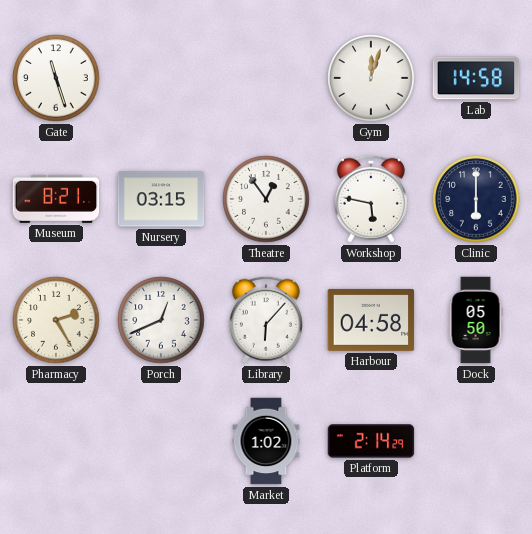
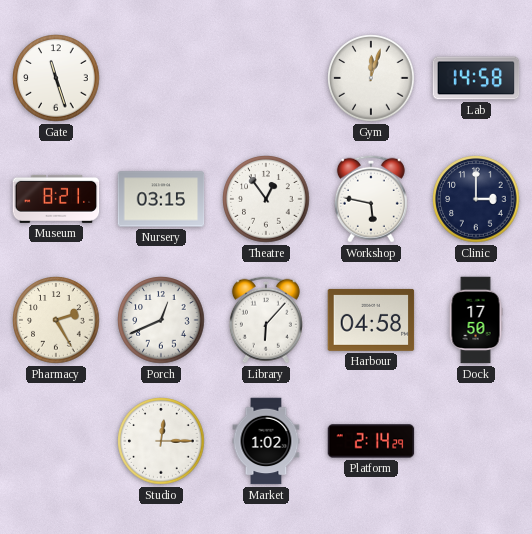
Clinic: 6:00 -> 3:00 (476, 199)
Dock: 05:50 -> 17:50 (476, 320)
Studio: none -> 12:15 (161, 441)
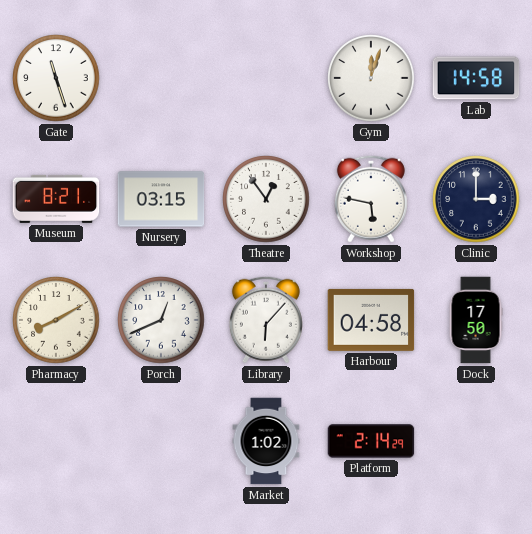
Pharmacy: 2:25 -> 8:10 (56, 320)
Studio: 12:15 -> none (161, 441)
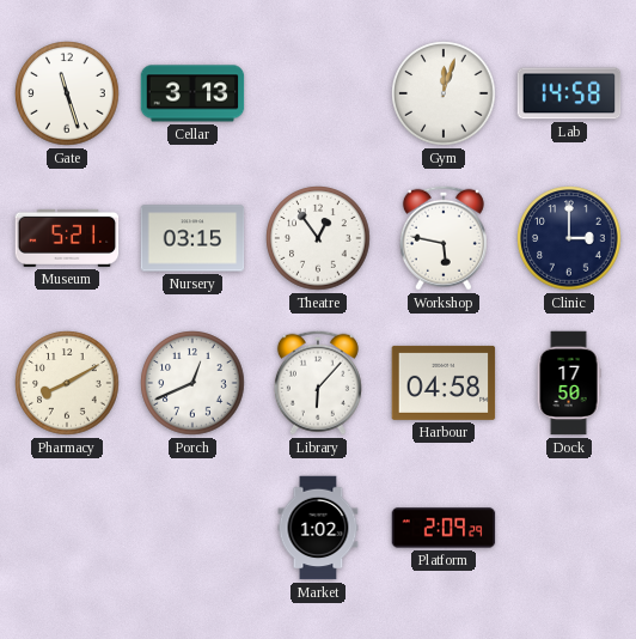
Cellar: none -> 3:13 (192, 93)
Museum: 8:21 -> 5:21 (67, 238)
Platform: 2:14 -> 2:09 (444, 528)
